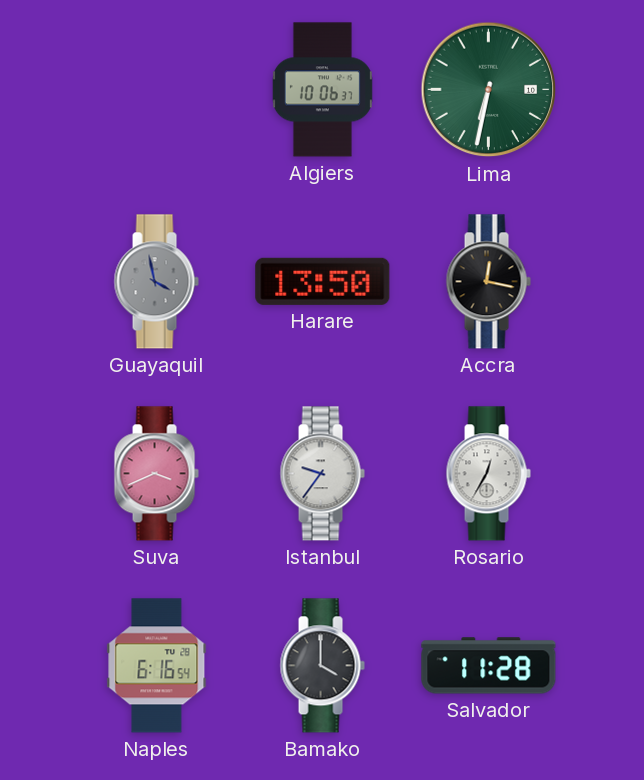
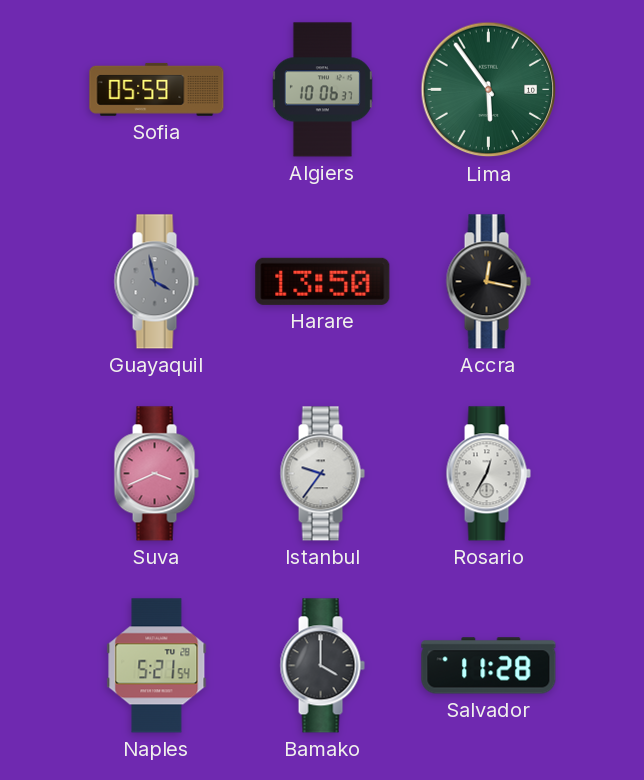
Sofia: none -> 05:59 (157, 89)
Lima: 6:32 -> 5:54 (489, 90)
Naples: 6:16 -> 5:21 (157, 666)
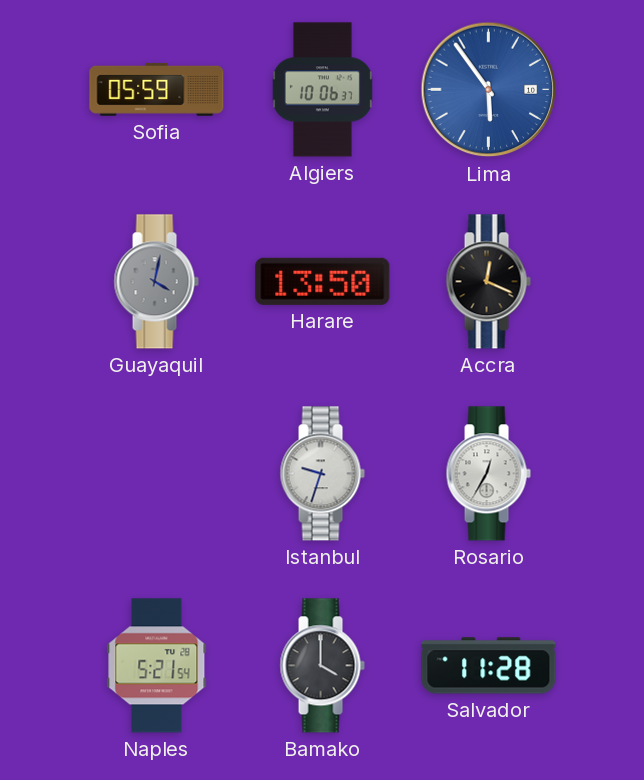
Lima dial: green -> blue (489, 90)
Guayaquil: 3:58 -> 4:02 (156, 282)
Accra: 12:17 -> 12:19 (488, 282)
Suva: 3:41 -> none (156, 474)
Istanbul: 9:36 -> 9:33 (322, 474)
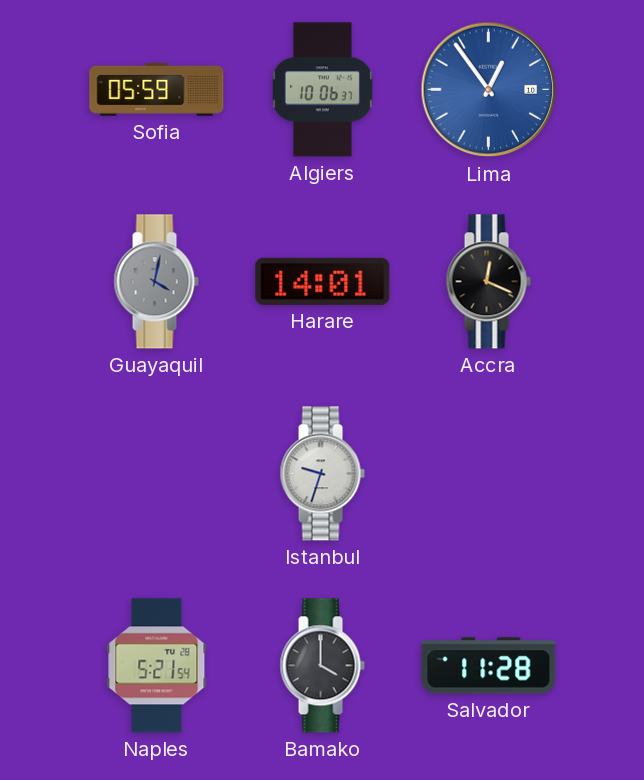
Lima: 5:54 -> 12:54 (489, 90)
Harare: 13:50 -> 14:01 (323, 281)
Rosario: 12:35 -> none (488, 474)
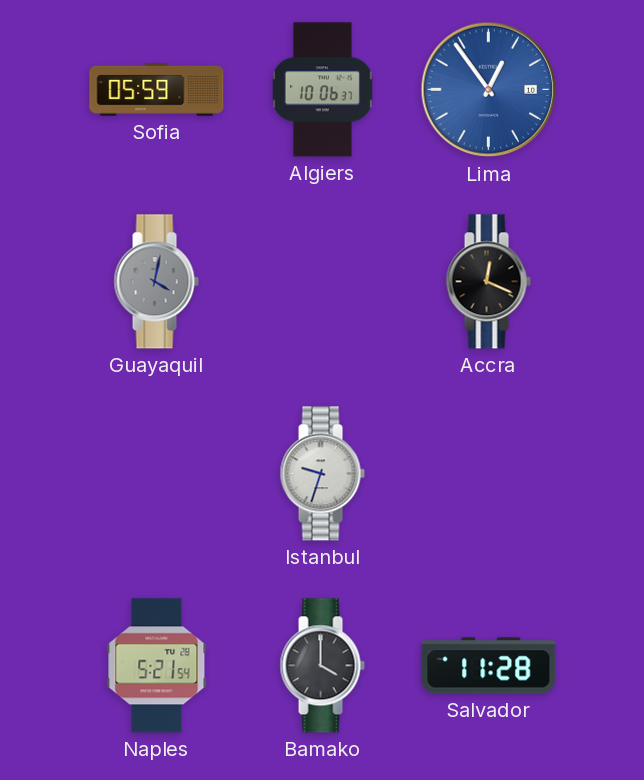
Harare: 14:01 -> none (323, 281)
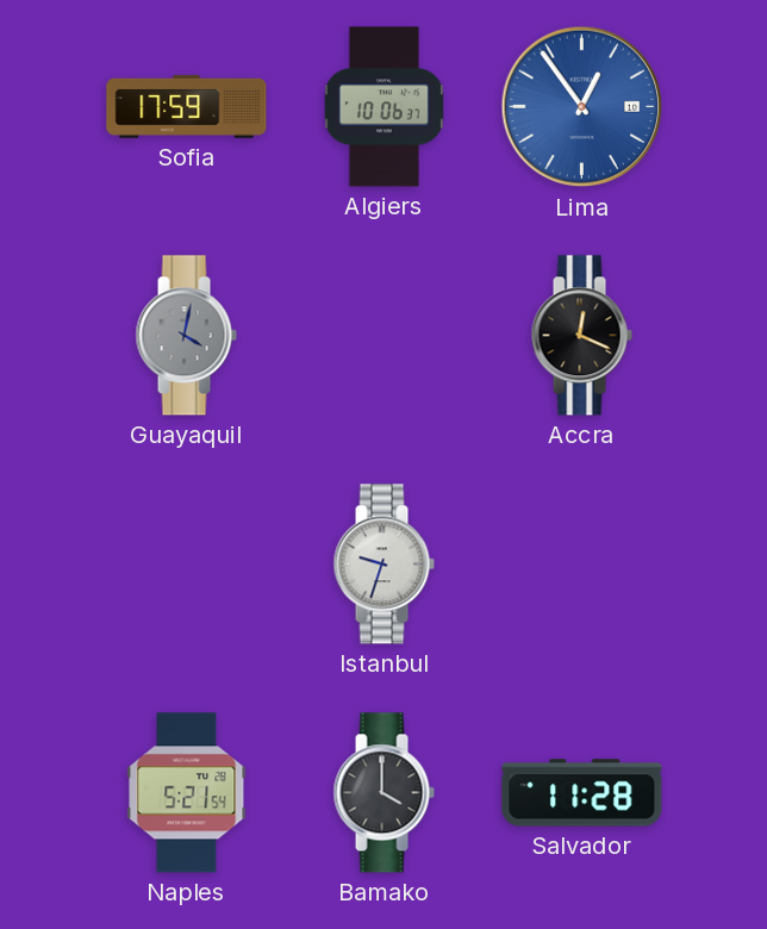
Sofia: 05:59 -> 17:59 (187, 106)
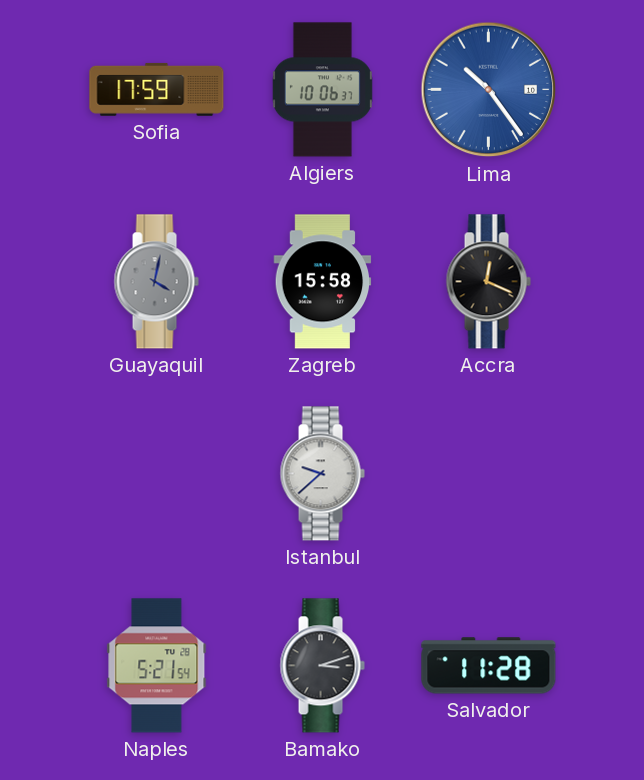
Lima: 12:54 -> 10:24 (489, 90)
Zagreb: none -> 15:58 (323, 282)
Istanbul: 9:33 -> 9:38 (322, 474)
Bamako: 4:00 -> 3:12 (322, 666)
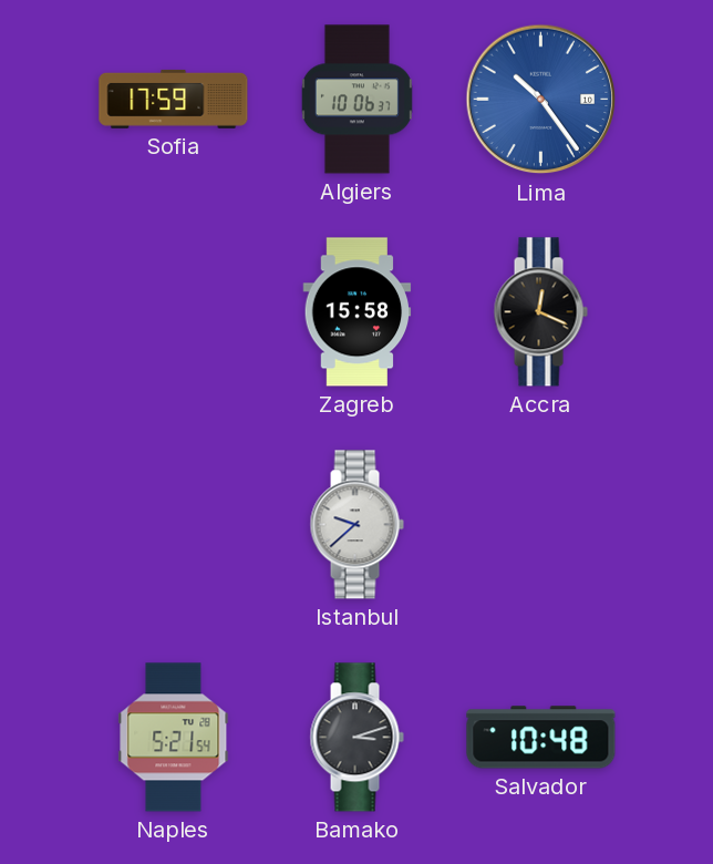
Guayaquil: 4:02 -> none (156, 282)
Salvador: 11:28 -> 10:48 (541, 738)
